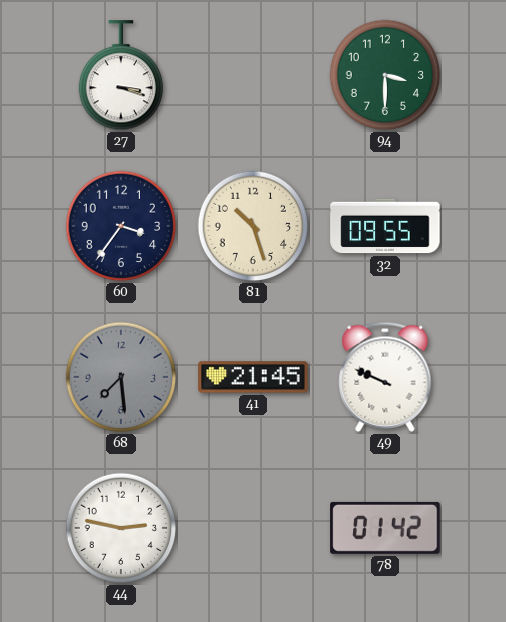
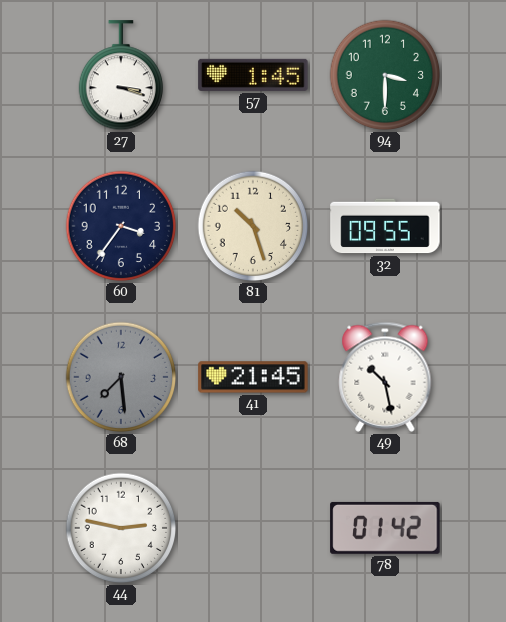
57: none -> 1:45 (253, 75)
49: 9:49 -> 10:28 (385, 377)
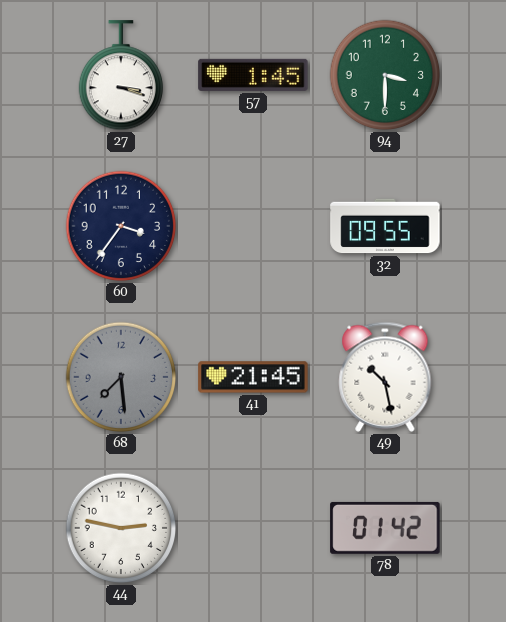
81: 10:27 -> none (253, 226)
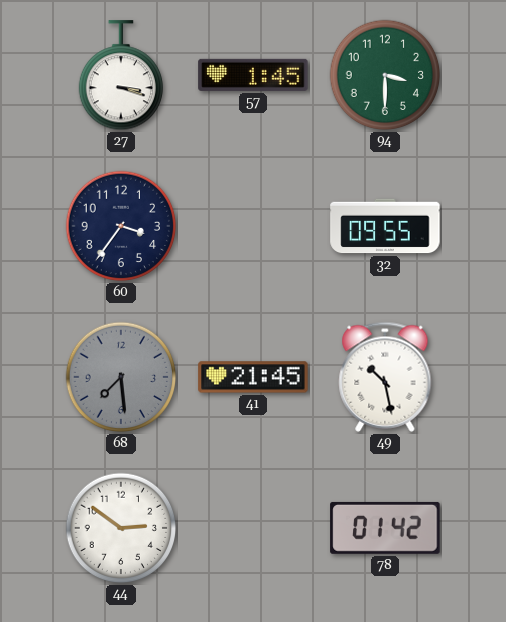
44: 2:47 -> 2:51 (121, 528)
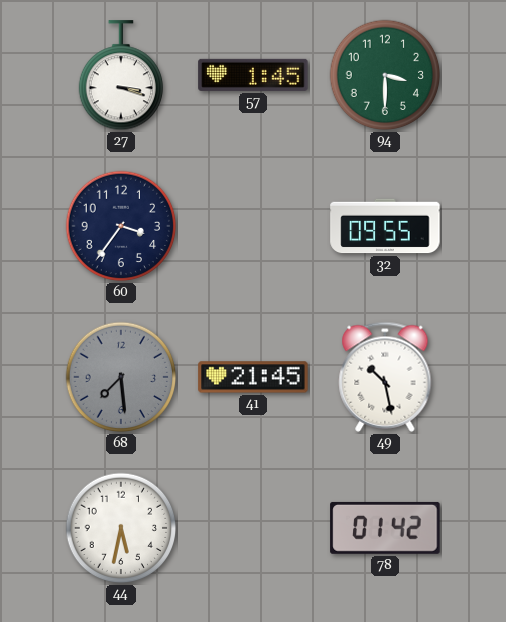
44: 2:51 -> 5:32 (121, 528)
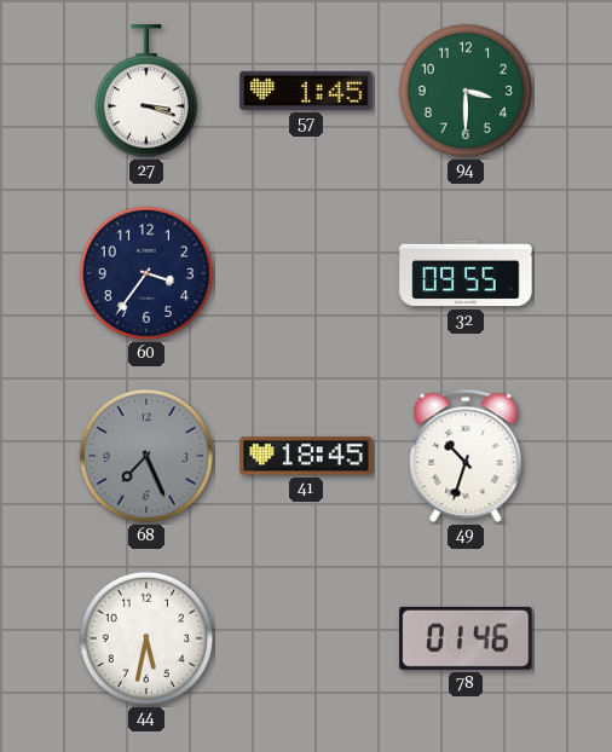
68: 7:29 -> 7:26 (146, 456)
41: 21:45 -> 18:45 (306, 456)
49: 10:28 -> 10:33 (466, 456)
78: 01:42 -> 01:46 (466, 638)
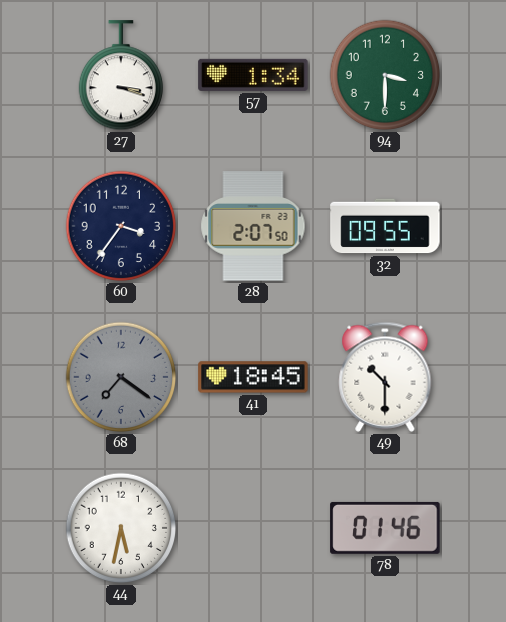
57: 1:45 -> 1:34 (253, 75)
28: none -> 2:07 (253, 226)
68: 7:26 -> 7:21 (121, 377)
49: 10:33 -> 10:30 (385, 377)
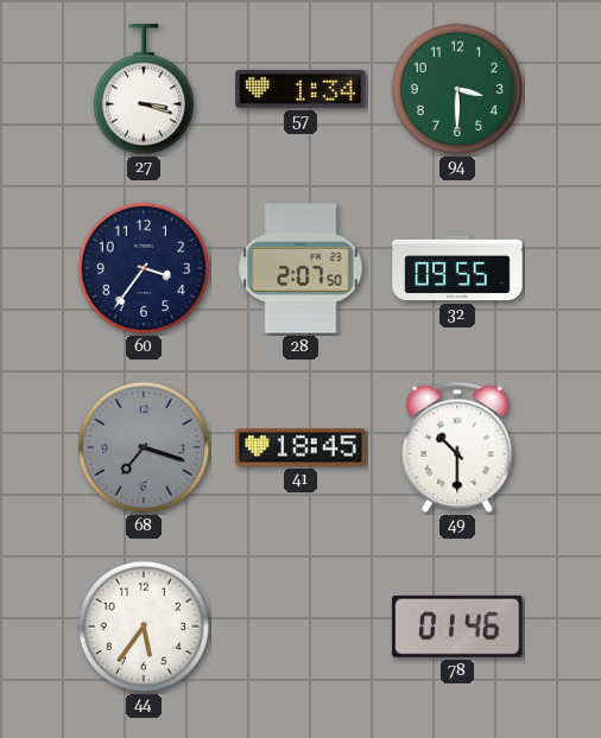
68: 7:21 -> 7:18 (144, 447)
44: 5:32 -> 5:36 (144, 626)
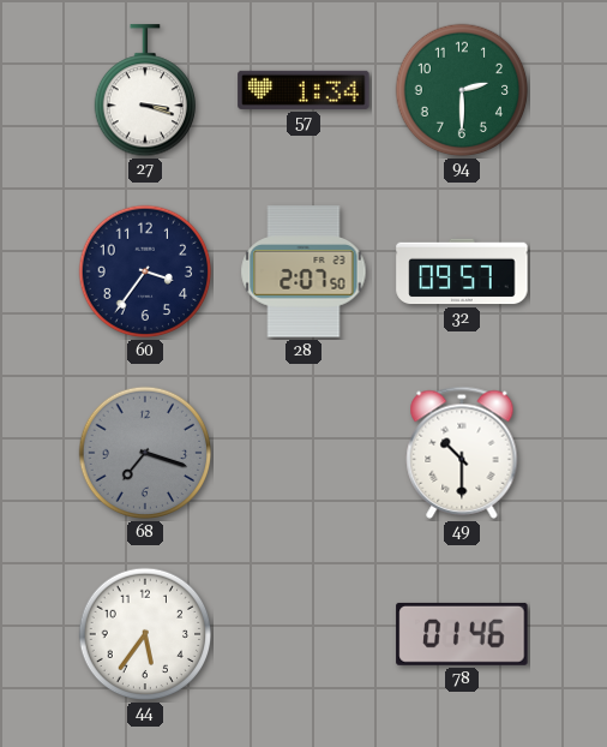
94: 3:30 -> 2:30 (462, 90)
32: 09:55 -> 09:57 (462, 271)
41: 18:45 -> none (300, 447)
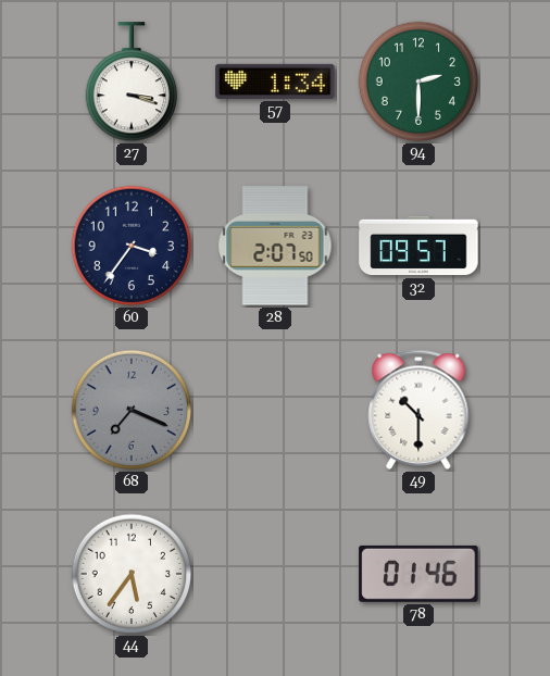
68: 7:18 -> 7:19 (132, 410)
